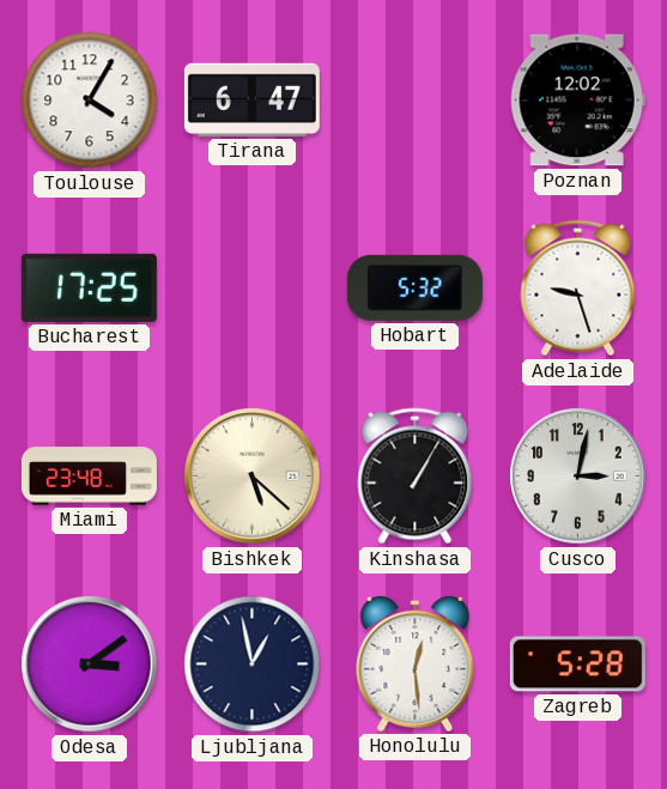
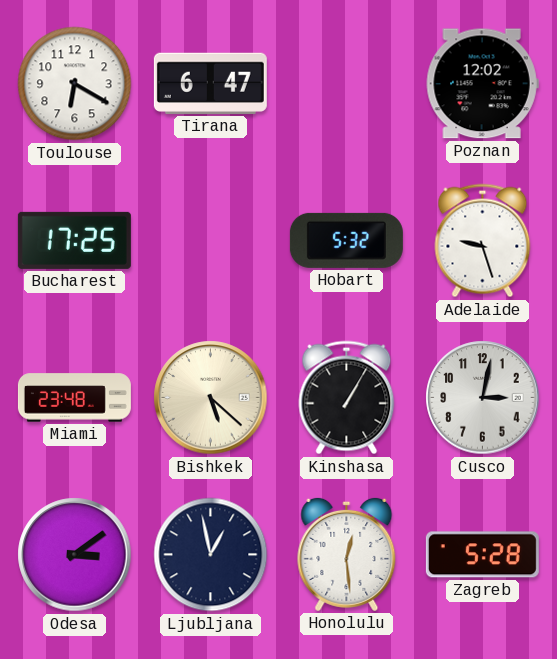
Toulouse: 4:05 -> 6:20 (75, 84)
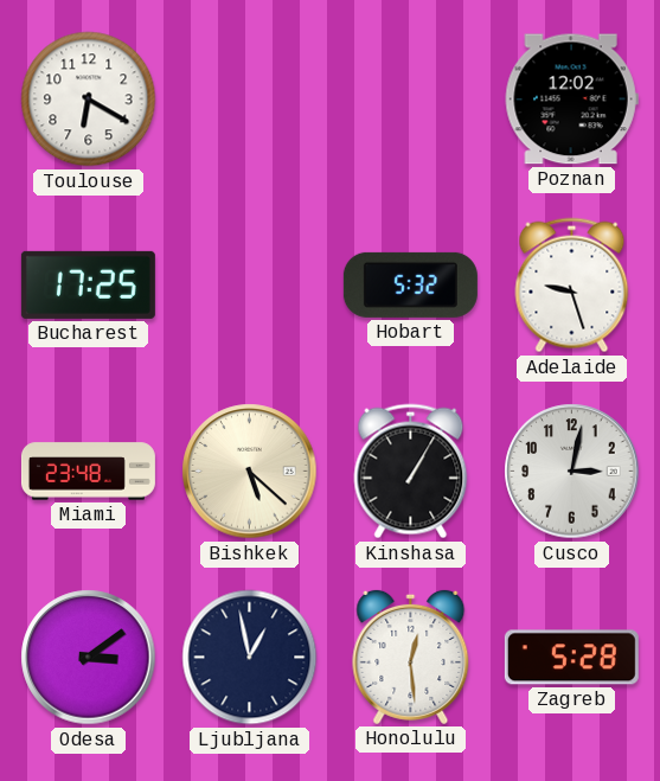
Tirana: 6:47 -> none (210, 83)
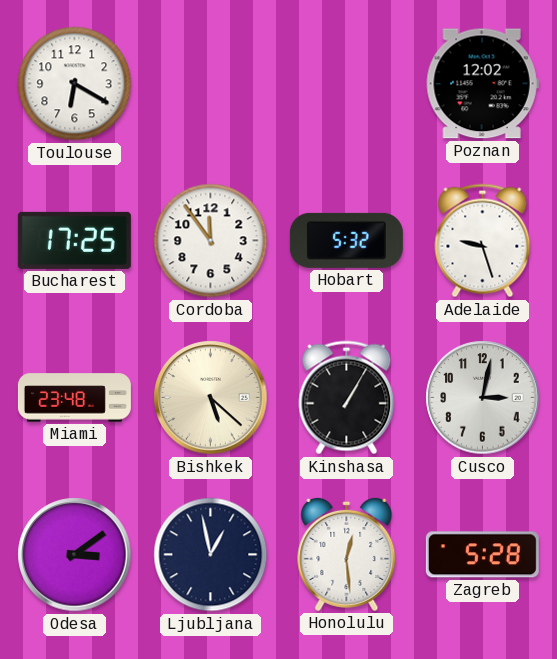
Cordoba: none -> 11:54 (211, 241)
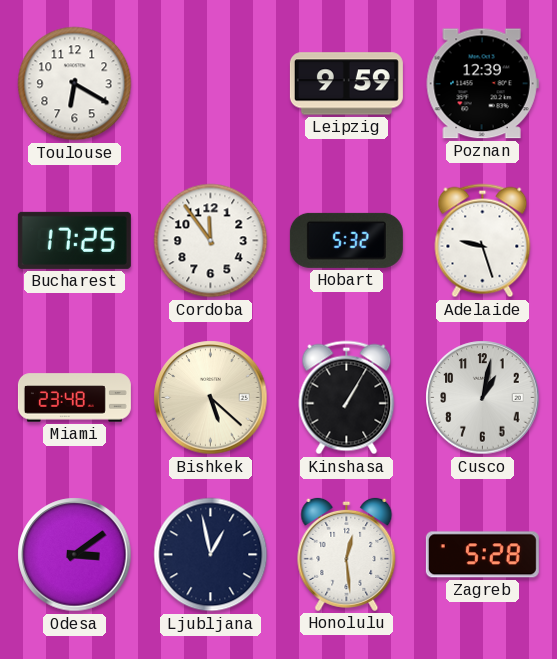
Leipzig: none -> 9:59 (346, 84)
Poznan: 12:02 -> 12:39 (482, 84)
Cusco: 3:02 -> 1:02 (483, 398)
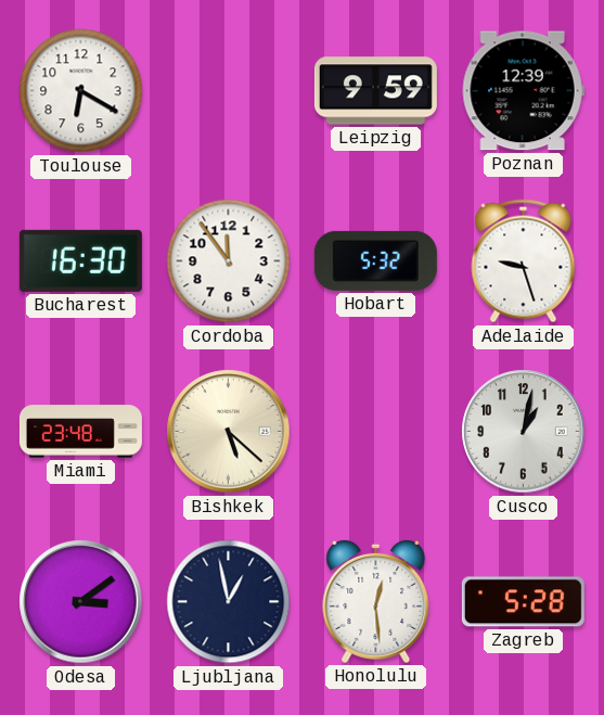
Bucharest: 17:25 -> 16:30 (80, 260)
Kinshasa: 1:05 -> none (347, 398)
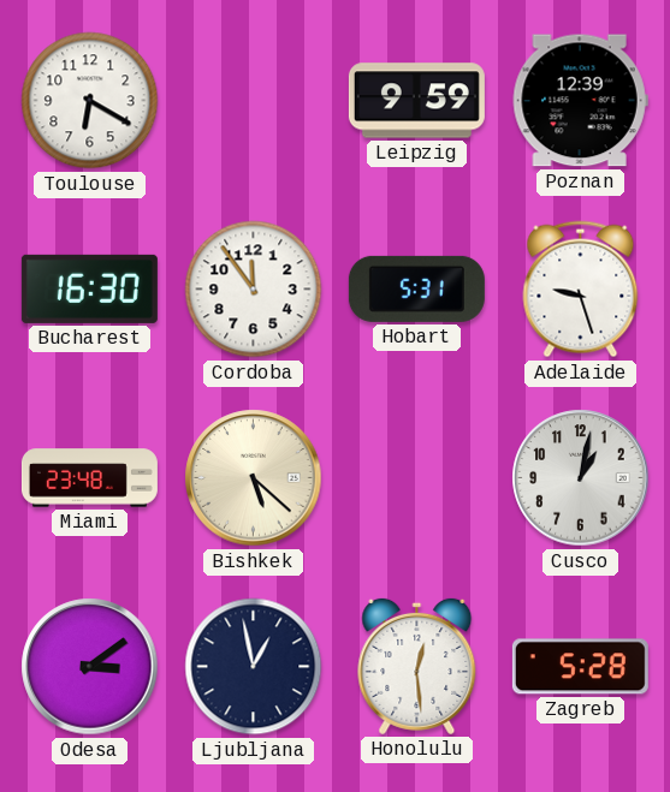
Hobart: 5:32 -> 5:31 (416, 288)
